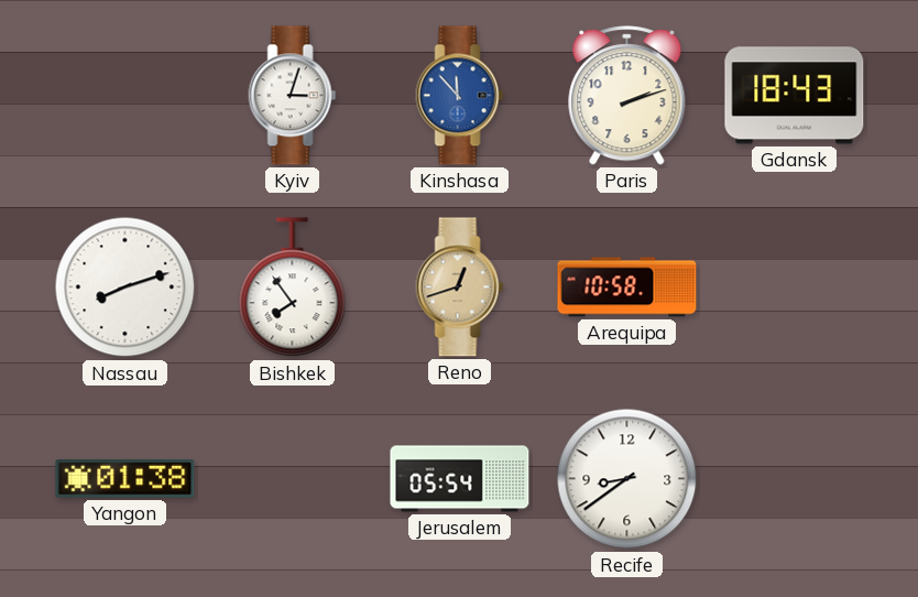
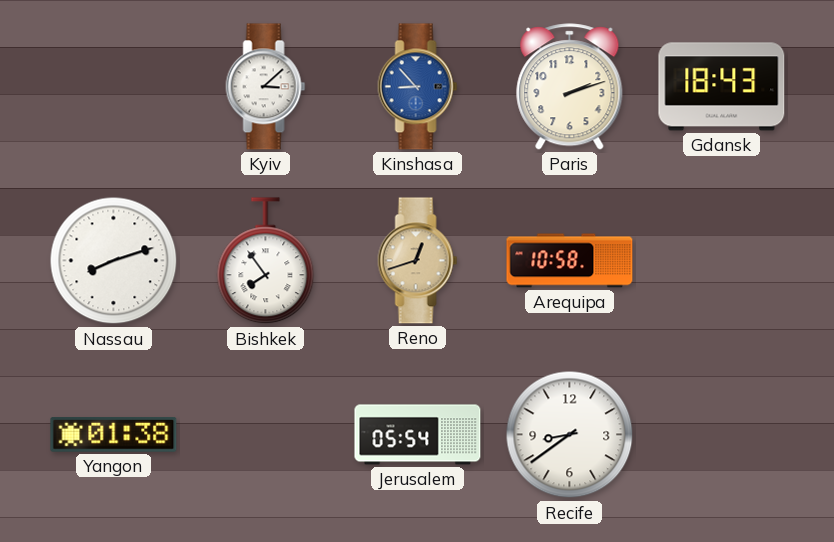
Kyiv: 3:03 -> 3:08 (266, 87)
Kinshasa: 11:53 -> 8:53 (418, 87)
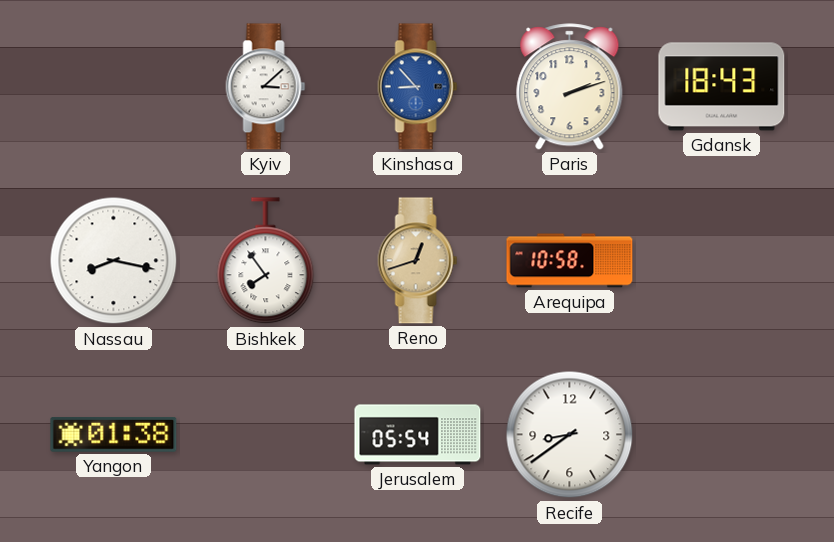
Nassau: 8:12 -> 8:17 (114, 261)
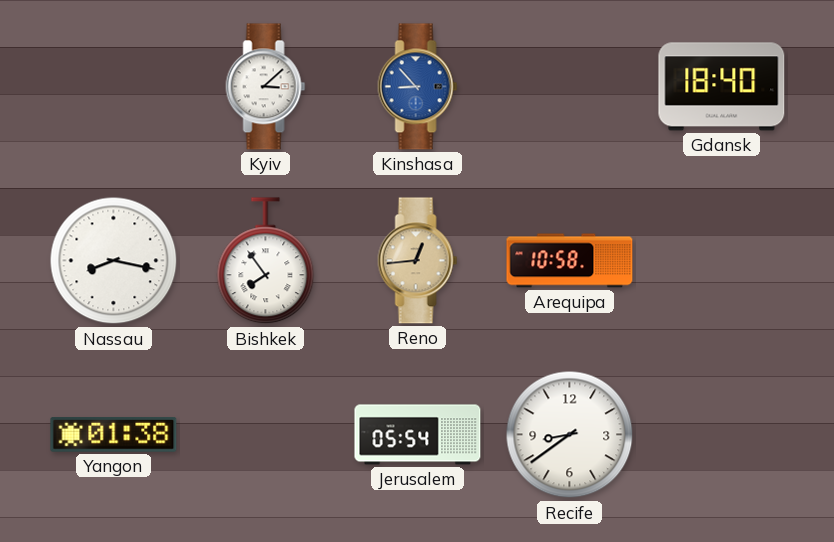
Paris: 2:12 -> none (570, 87)
Gdansk: 18:43 -> 18:40 (722, 87)
Reno: 12:42 -> 12:44 (418, 261)
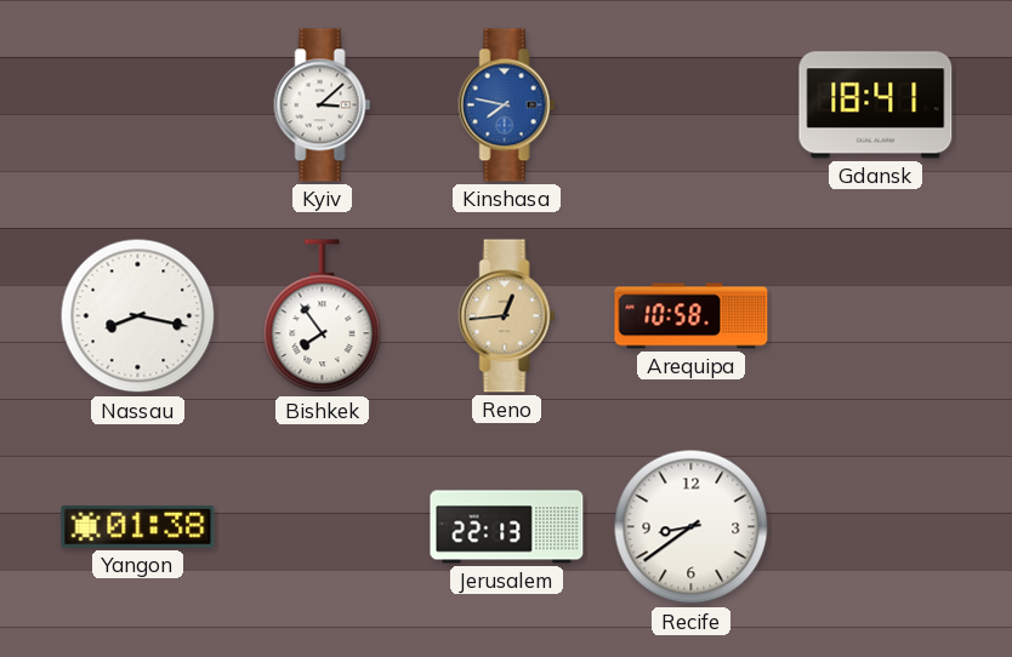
Kinshasa: 8:53 -> 7:47 (507, 105)
Gdansk: 18:40 -> 18:41 (876, 105)
Jerusalem: 05:54 -> 22:13 (507, 527)
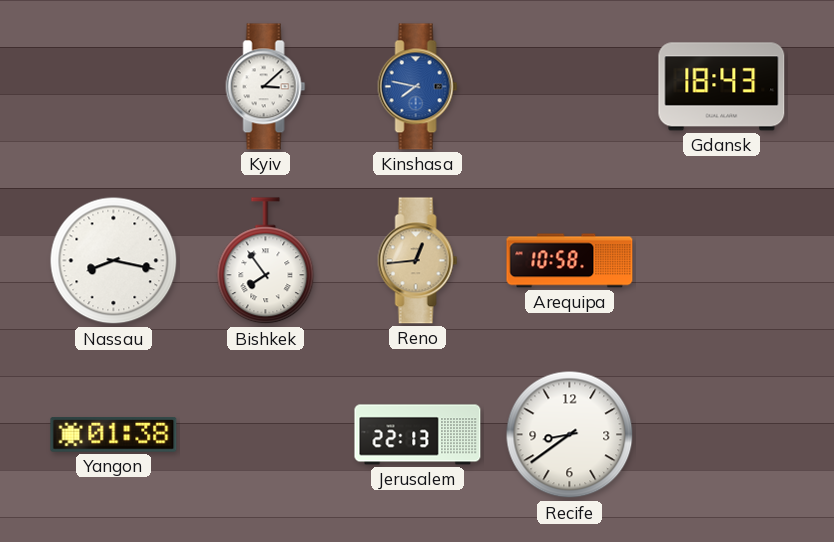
Gdansk: 18:41 -> 18:43 (722, 87)
